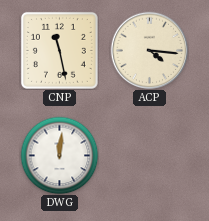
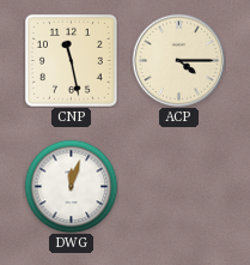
ACP: 4:16 -> 4:15 (178, 60)
DWG: 12:01 -> 12:03 (71, 186)
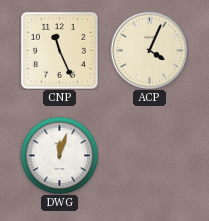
CNP: 11:28 -> 11:26 (59, 50)
ACP: 4:15 -> 4:04 (149, 50)
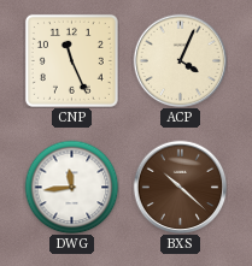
DWG: 12:03 -> 11:44 (71, 187)
BXS: none -> 10:22 (180, 187)
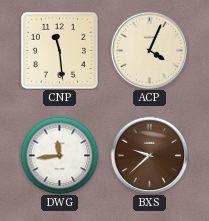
CNP: 11:26 -> 11:29 (59, 50)
BXS: 10:22 -> 9:38 (149, 155)
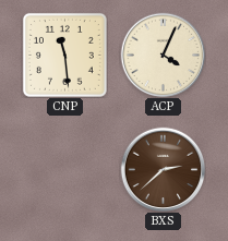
DWG: 11:44 -> none (59, 155)
BXS: 9:38 -> 2:38 (163, 169)
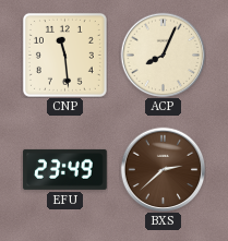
ACP: 4:04 -> 8:04 (163, 55)
EFU: none -> 23:49 (65, 169)
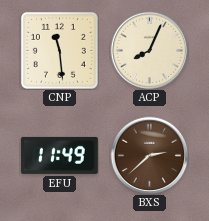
EFU: 23:49 -> 11:49 (60, 155)
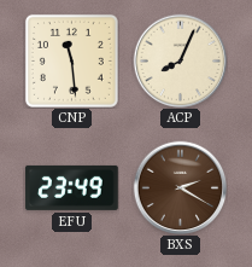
EFU: 11:49 -> 23:49 (72, 187)
BXS: 2:38 -> 2:20 (180, 187)
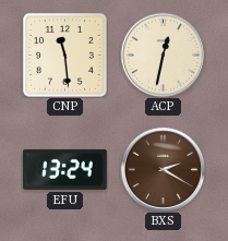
ACP: 8:04 -> 12:32 (163, 55)
EFU: 23:49 -> 13:24 (65, 169)
